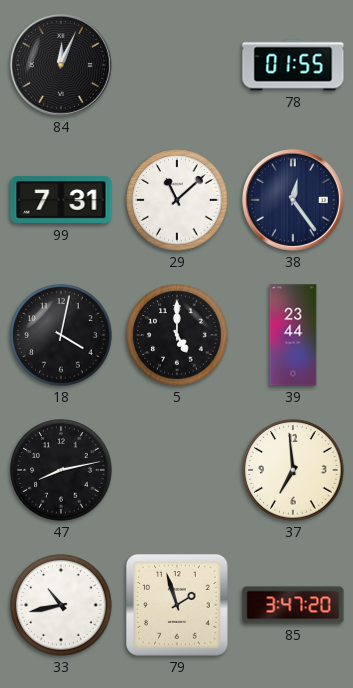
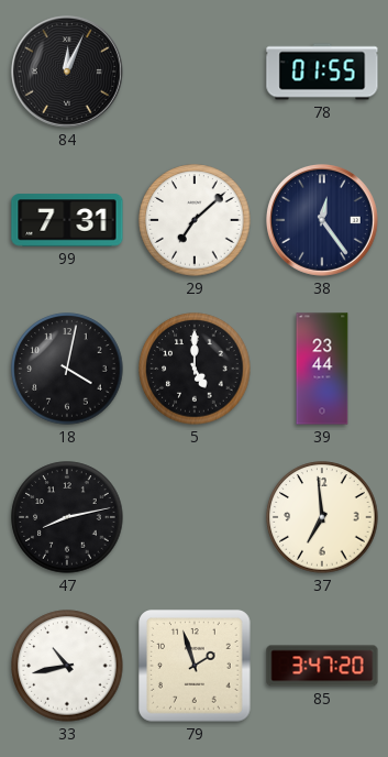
29: 11:08 -> 7:08 (195, 220)
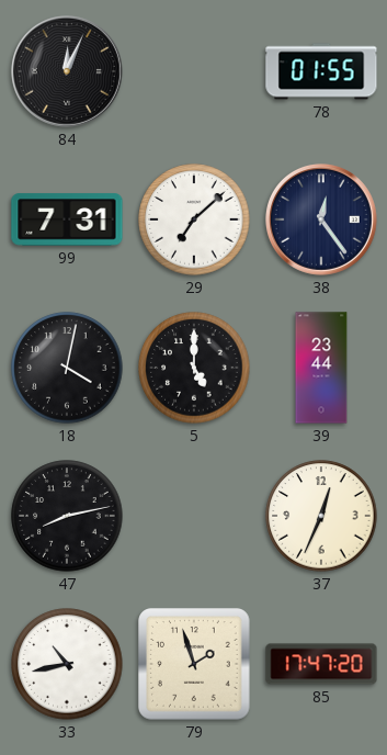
37: 6:59 -> 12:34 (321, 516)
85: 3:47 -> 17:47 (321, 664)
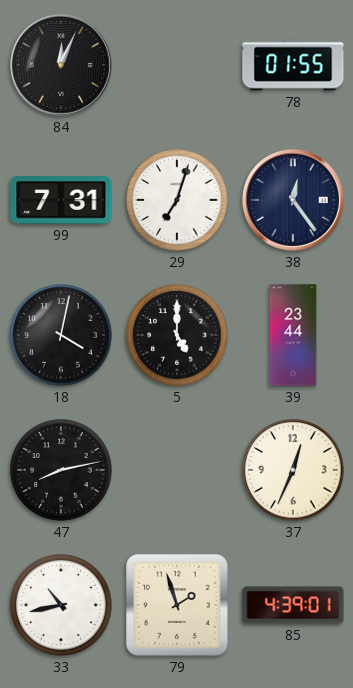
29: 7:08 -> 7:03 (177, 200)
85: 17:47 -> 4:39 (293, 605)
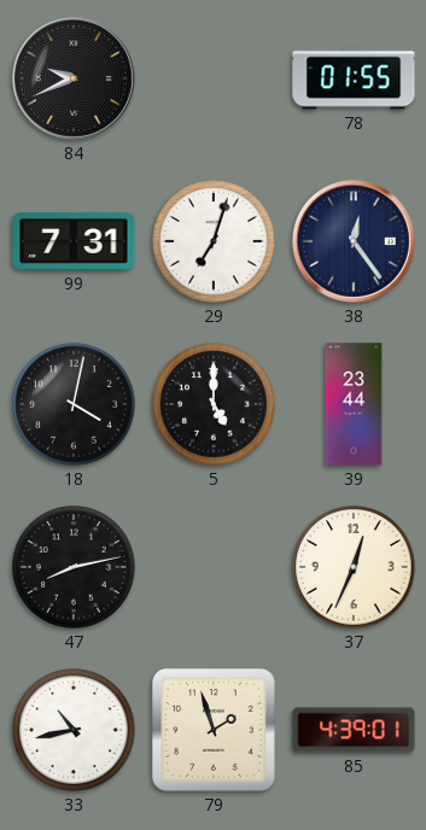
84: 12:04 -> 9:41 (74, 78)
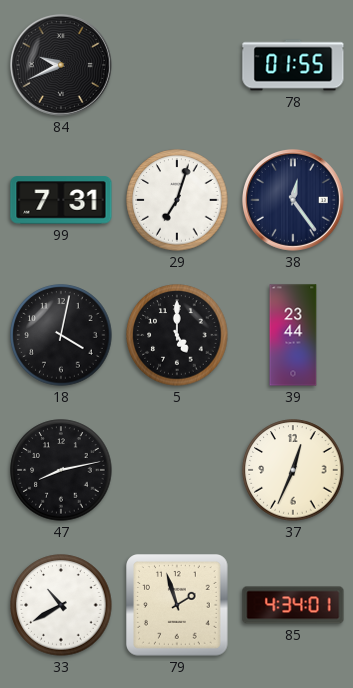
33: 10:43 -> 10:40 (61, 605)
85: 4:39 -> 4:34 (293, 605)
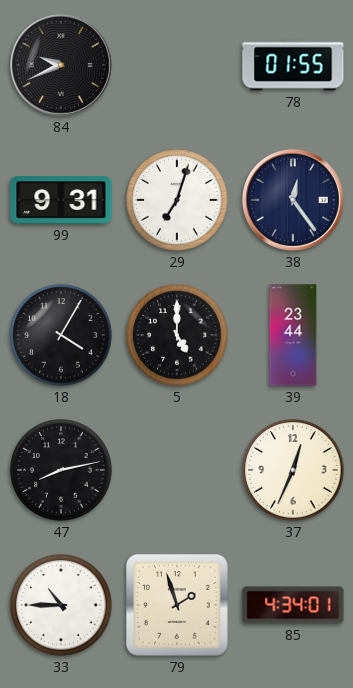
99: 7:31 -> 9:31 (61, 200)
18: 4:02 -> 4:05 (61, 335)
33: 10:40 -> 10:45 (61, 605)
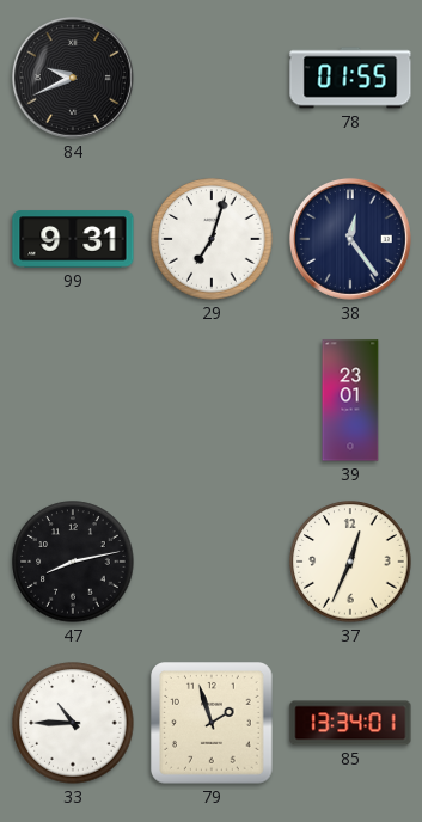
18: 4:05 -> none (61, 335)
5: 5:00 -> none (177, 335)
39: 23:44 -> 23:01 (350, 400)
85: 4:34 -> 13:34 (350, 723)
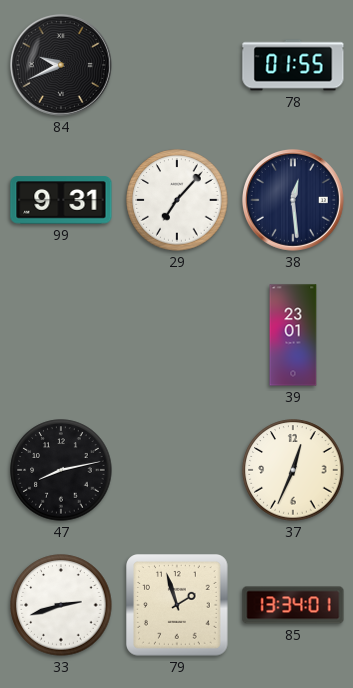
29: 7:03 -> 7:07 (177, 200)
38: 12:24 -> 12:29 (293, 200)
33: 10:45 -> 2:42 (61, 605)
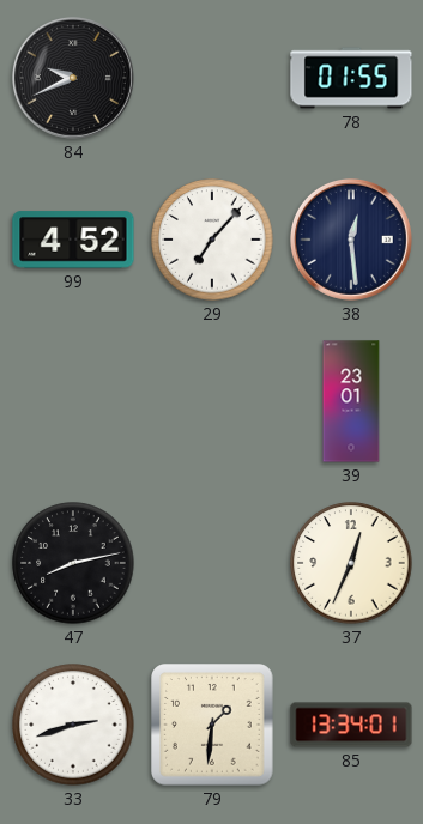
99: 9:31 -> 4:52 (73, 240)
79: 1:57 -> 1:31 (213, 726)
